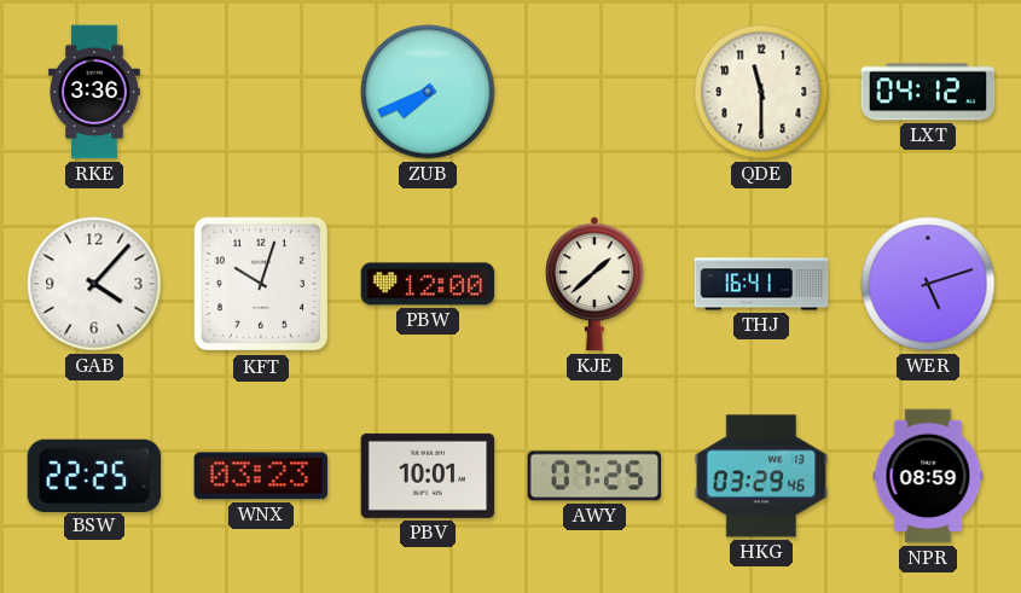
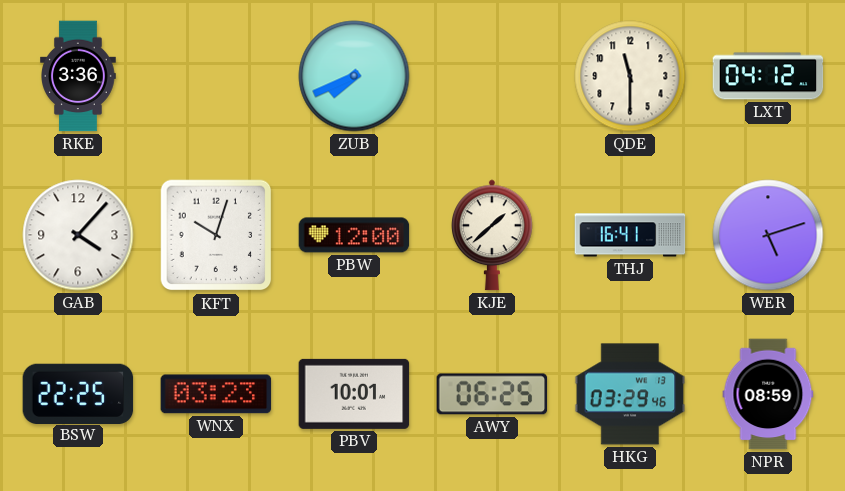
AWY: 07:25 -> 06:25 (492, 394)
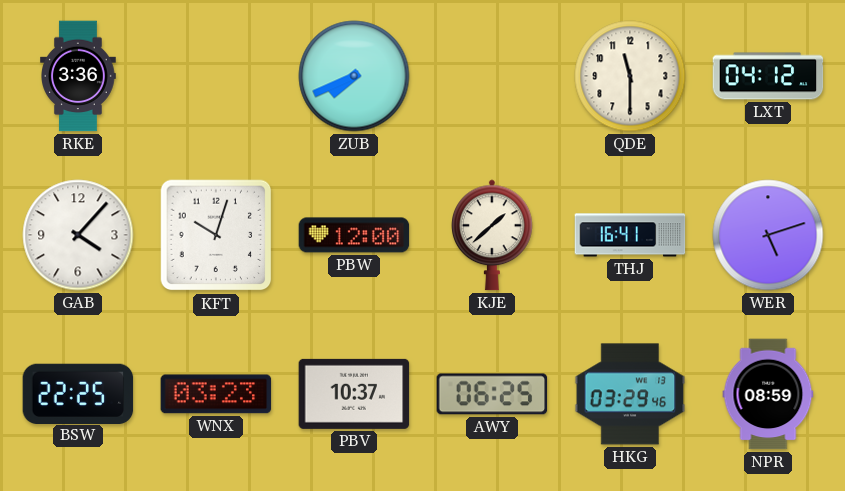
PBV: 10:01 -> 10:37 (354, 394)
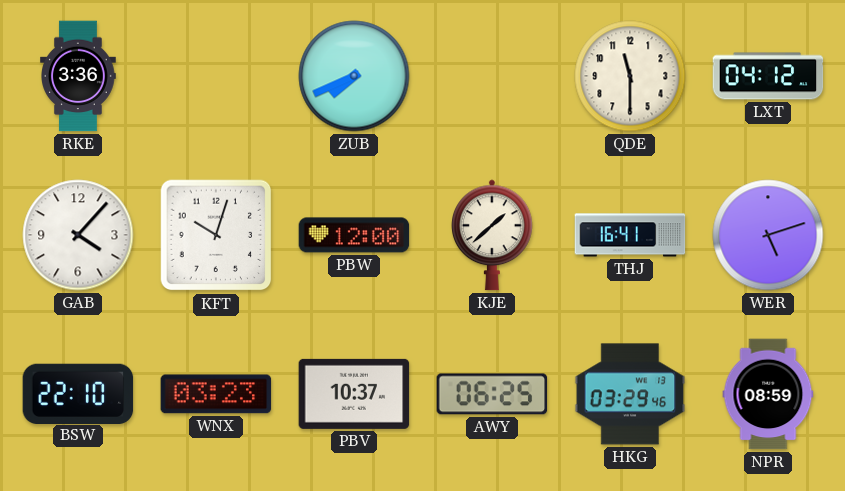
BSW: 22:25 -> 22:10 (78, 393)
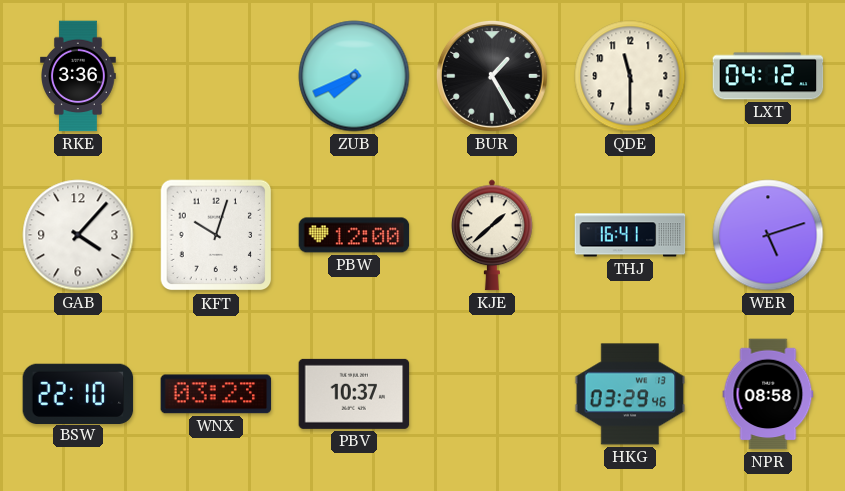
BUR: none -> 1:25 (492, 76)
AWY: 06:25 -> none (492, 394)
NPR: 08:59 -> 08:58 (768, 394)
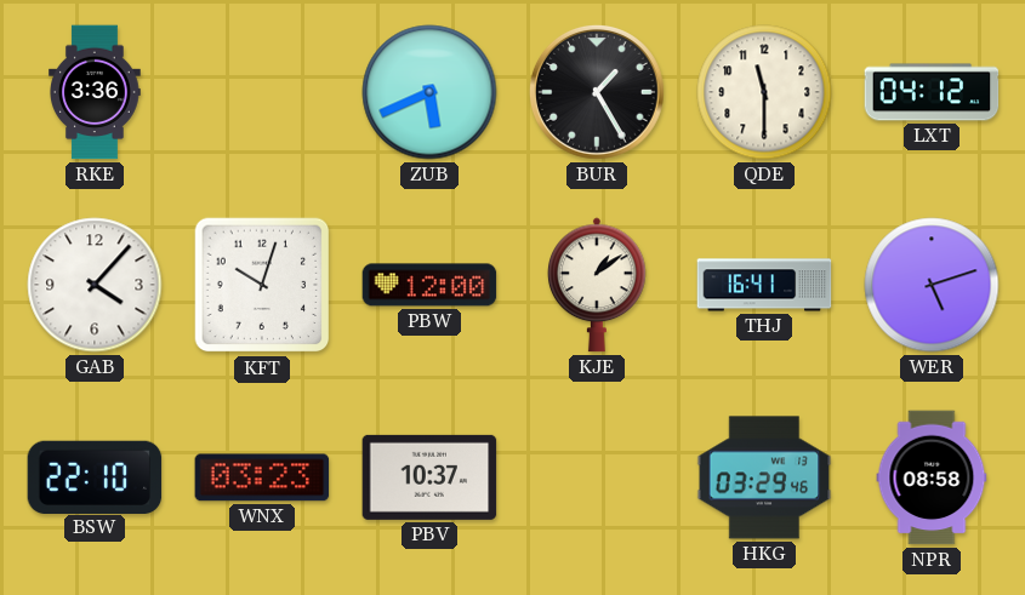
ZUB: 7:41 -> 5:41 (429, 92)
KJE: 1:38 -> 1:09 (598, 285)
